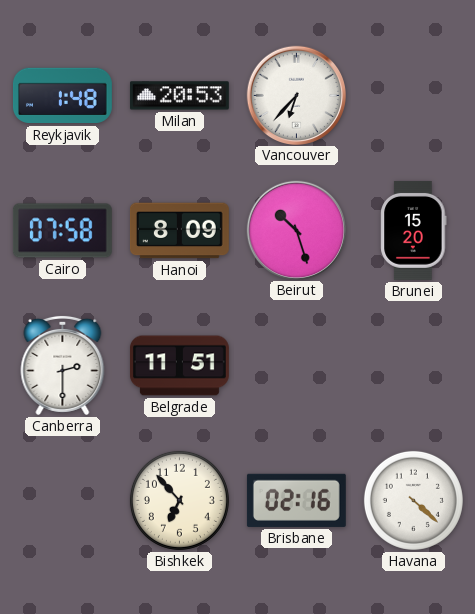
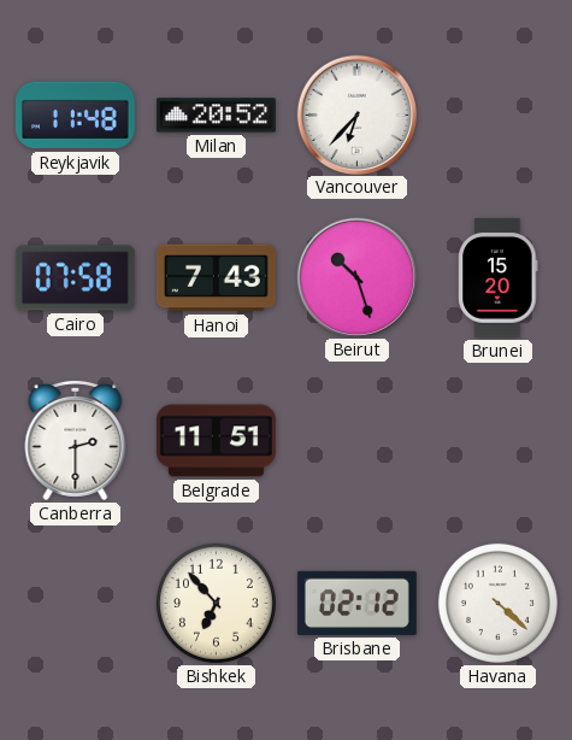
Reykjavik: 1:48 -> 11:48 (75, 116)
Milan: 20:53 -> 20:52 (216, 116)
Hanoi: 8:09 -> 7:43 (216, 278)
Brisbane: 02:16 -> 02:12 (356, 603)
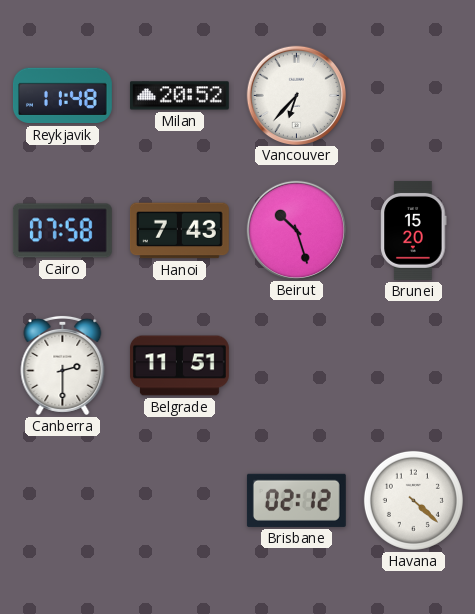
Bishkek: 6:53 -> none (216, 603)
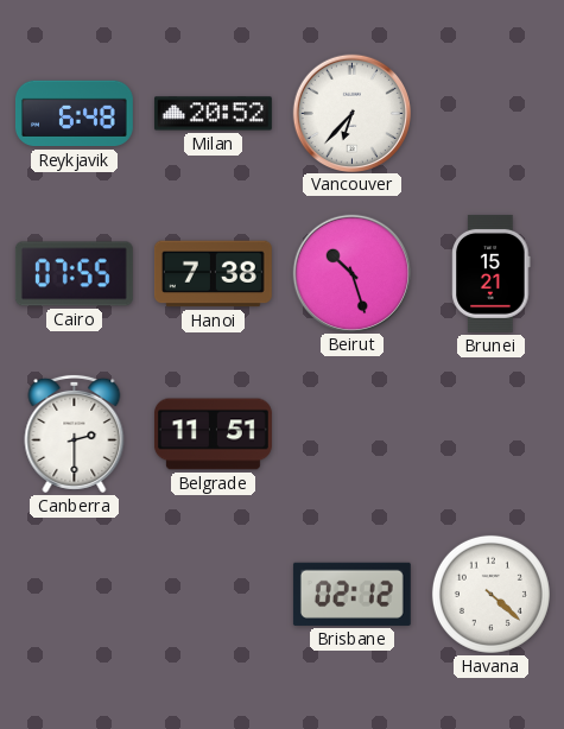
Reykjavik: 11:48 -> 6:48 (74, 114)
Cairo: 07:58 -> 07:55 (74, 274)
Hanoi: 7:43 -> 7:38 (213, 274)
Brunei: 15:20 -> 15:21 (492, 273)
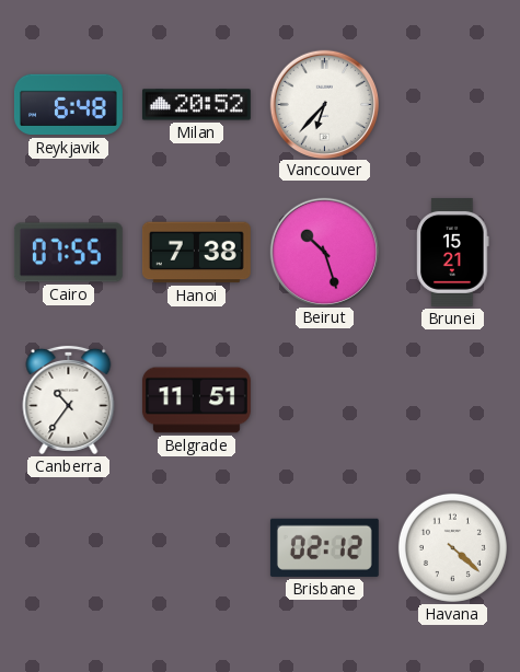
Canberra: 2:30 -> 10:36 (69, 399)
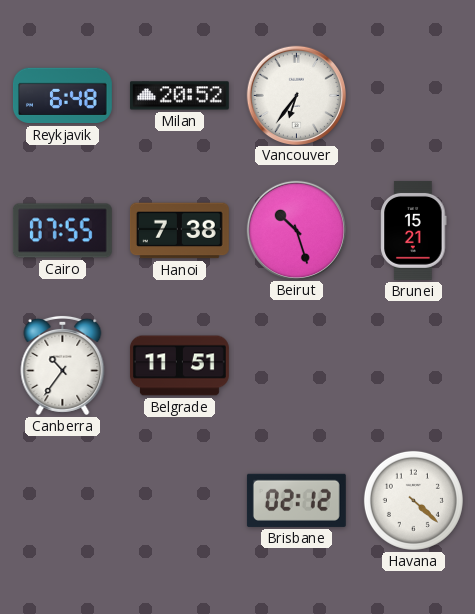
Vancouver: 6:37 -> 6:36 (296, 95)
